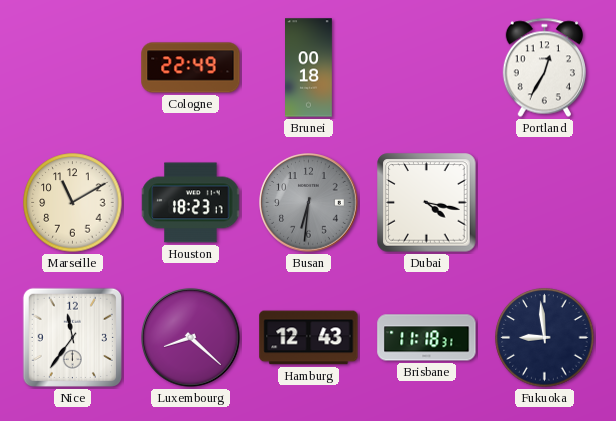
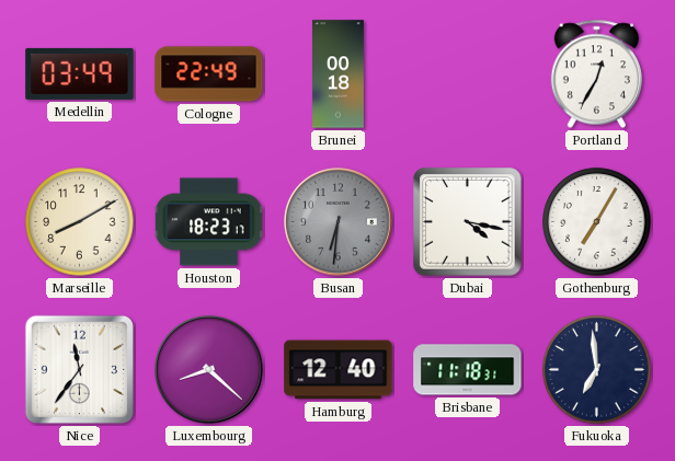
Medellin: none -> 03:49 (80, 73)
Marseille: 11:10 -> 8:10 (80, 222)
Gothenburg: none -> 7:05 (597, 222)
Hamburg: 12:43 -> 12:40 (339, 370)
Fukuoka: 8:59 -> 6:59 (597, 370)
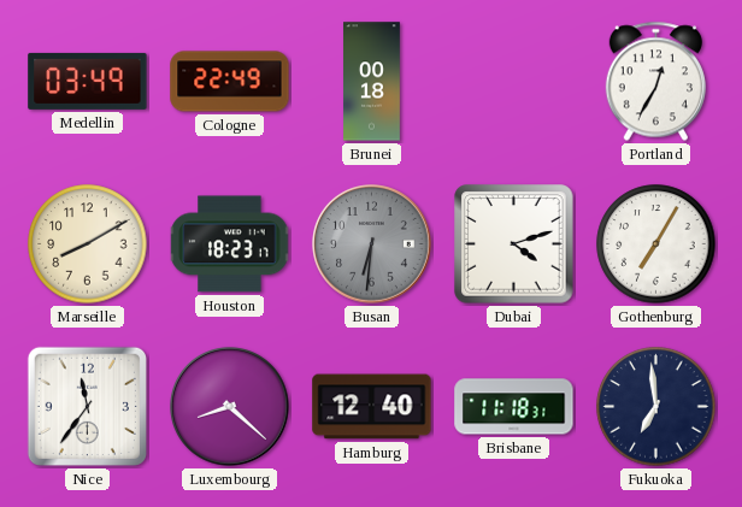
Dubai: 4:17 -> 4:12 (514, 244)
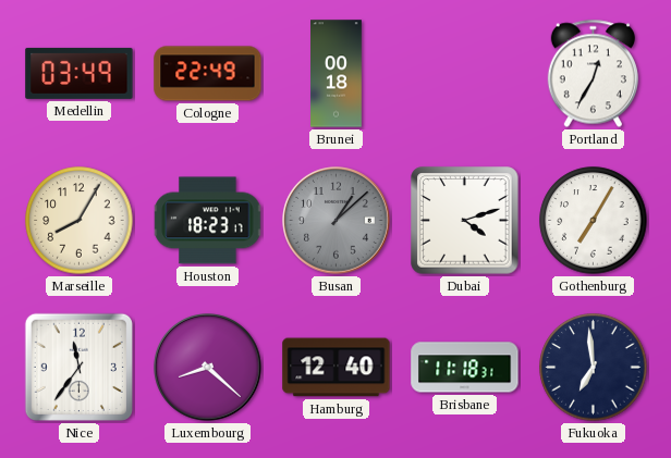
Marseille: 8:10 -> 8:05 (80, 221)
Busan: 6:31 -> 1:08 (337, 221)
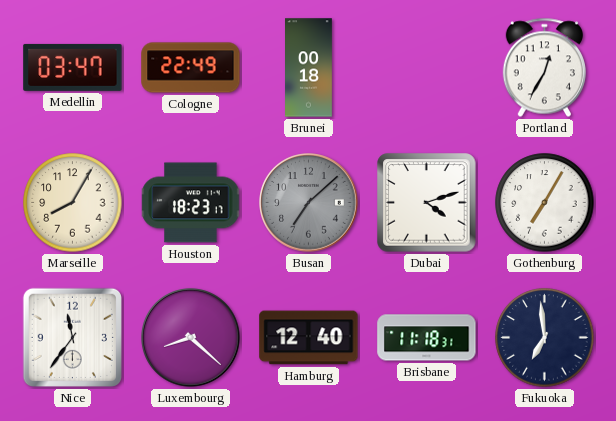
Medellin: 03:49 -> 03:47 (73, 67)
Busan: 1:08 -> 7:08 (309, 203)
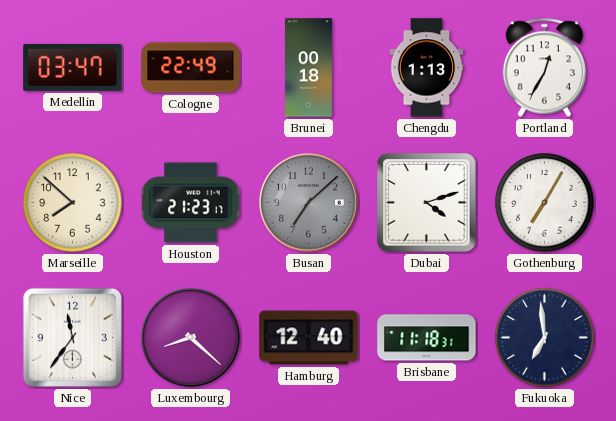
Chengdu: none -> 1:13 (427, 68)
Marseille: 8:05 -> 7:52 (73, 203)
Houston: 18:23 -> 21:23 (191, 203)
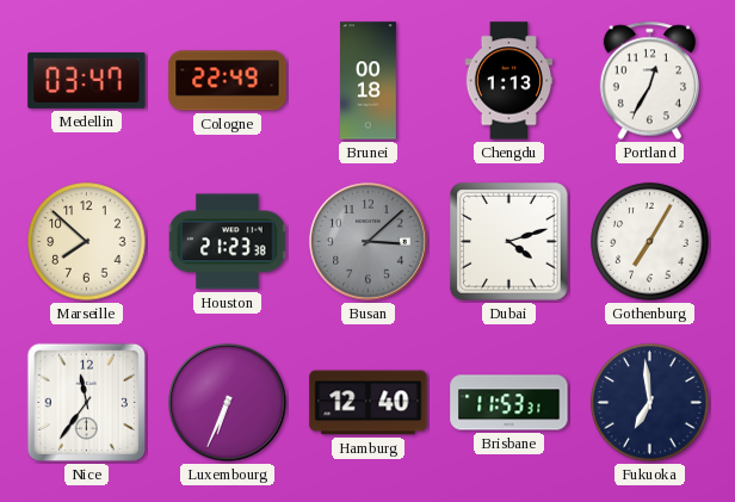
Houston: 21:23:17 -> 21:23:38 (228, 242)
Busan: 7:08 -> 3:08 (369, 242)
Luxembourg: 8:22 -> 6:34 (228, 403)
Brisbane: 11:18 -> 11:53 (509, 403)
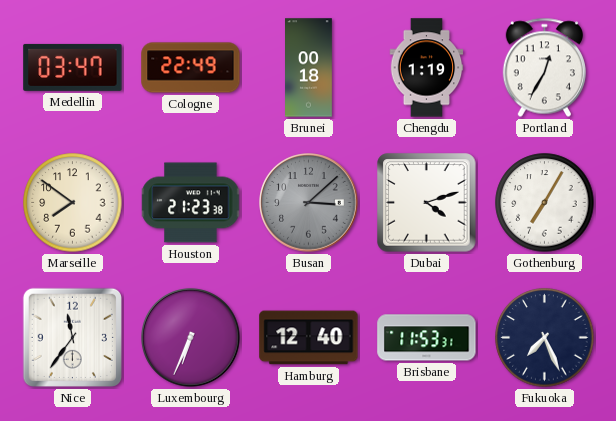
Chengdu: 1:13 -> 1:19 (427, 68)
Marseille: 7:52 -> 7:51 (73, 203)
Fukuoka: 6:59 -> 7:26 (545, 338)
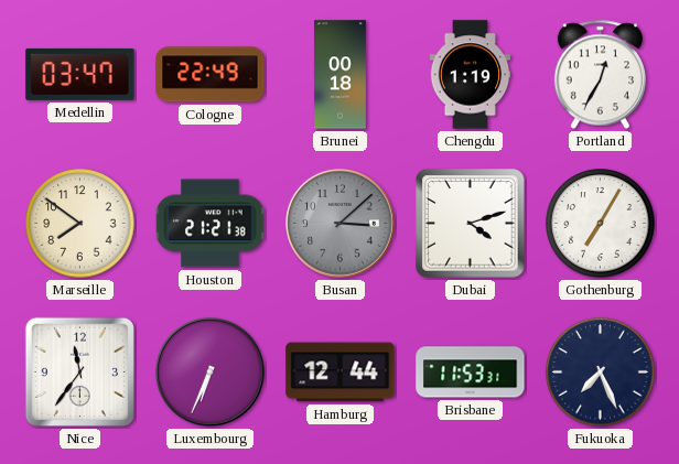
Houston: 21:23 -> 21:21 (211, 224)
Hamburg: 12:40 -> 12:44 (341, 373)
